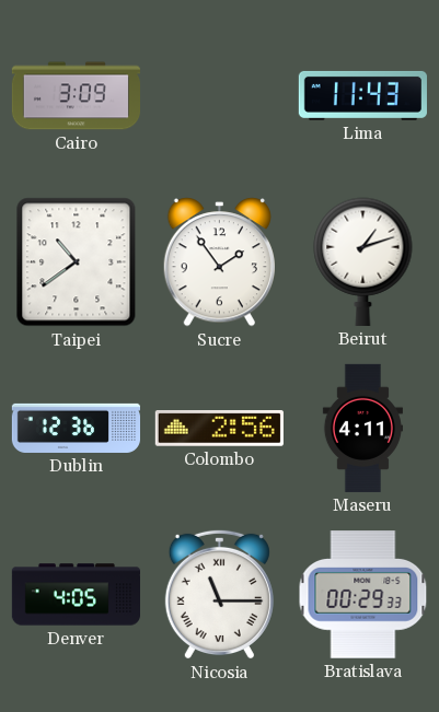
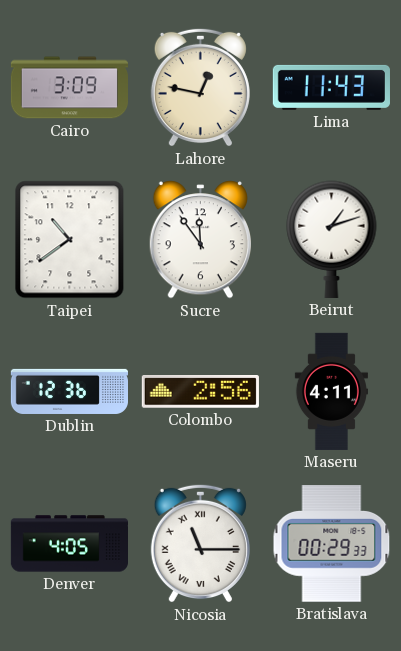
Lahore: none -> 12:47 (200, 87)
Sucre: 1:54 -> 11:54 (200, 240)
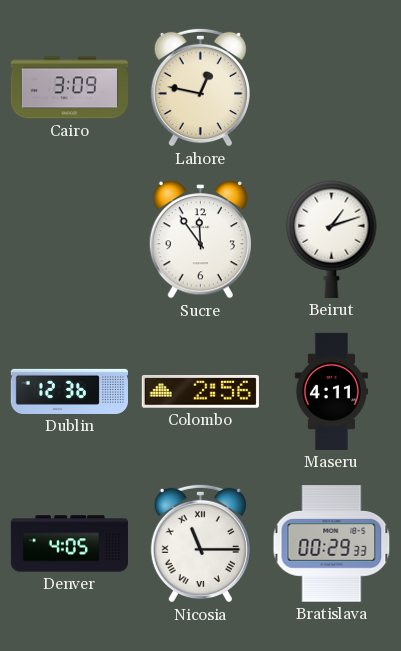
Lima: 11:43 -> none (331, 87)
Taipei: 10:39 -> none (70, 240)
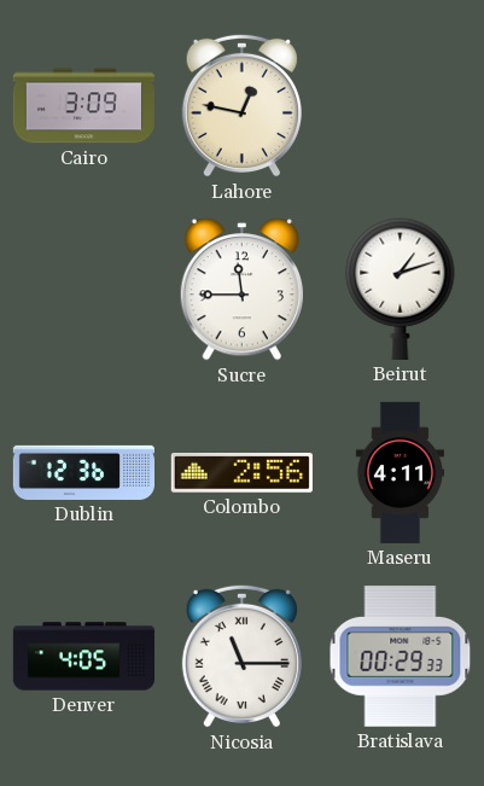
Sucre: 11:54 -> 11:45 (241, 290)
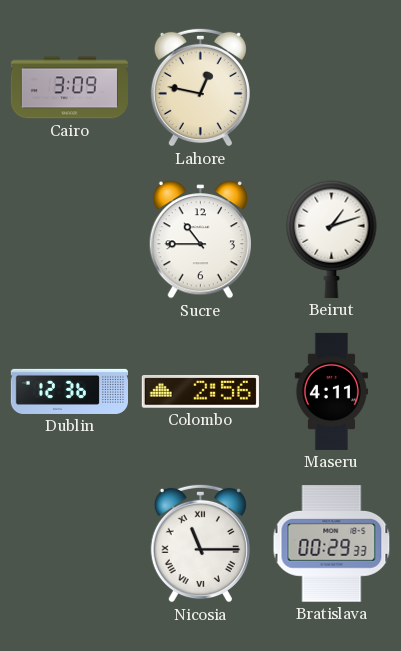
Sucre: 11:45 -> 10:45 (200, 240)
Denver: 4:05 -> none (83, 657)
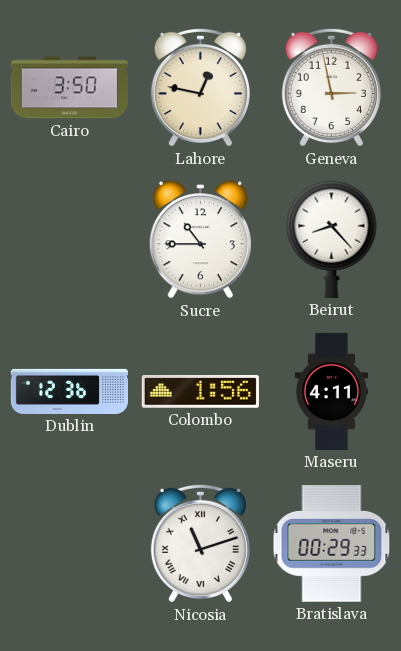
Cairo: 3:09 -> 3:50 (69, 88)
Geneva: none -> 2:58 (331, 87)
Beirut: 1:12 -> 8:23 (332, 239)
Colombo: 2:56 -> 1:56 (200, 392)
Nicosia: 11:15 -> 11:12 (200, 543)
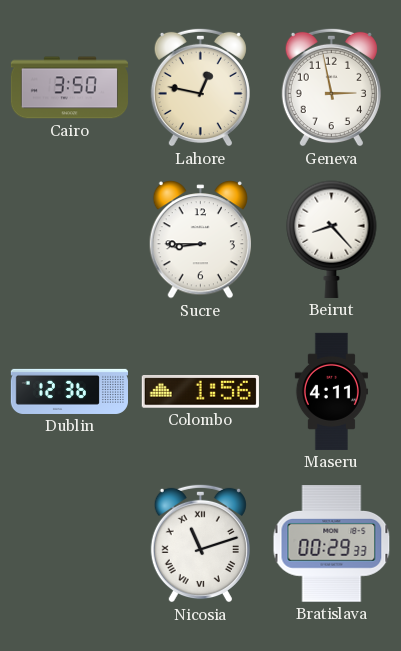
Sucre: 10:45 -> 8:45 (200, 240)
